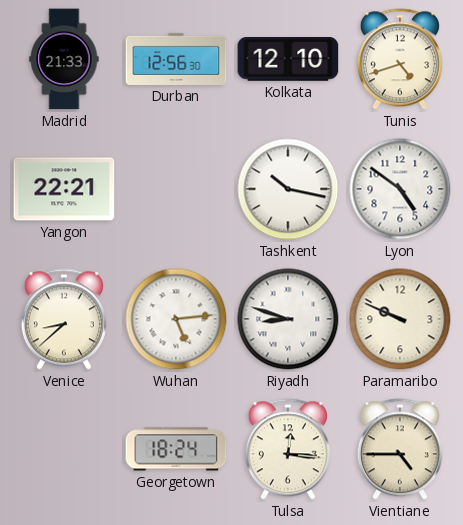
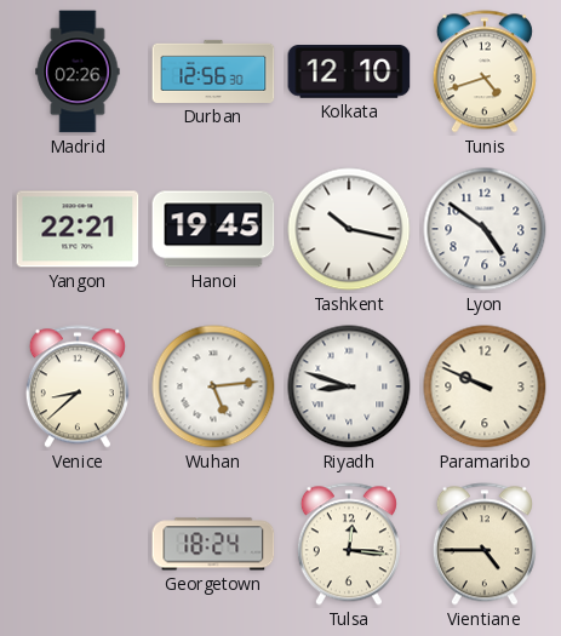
Madrid: 21:33 -> 02:26 (78, 71)
Hanoi: none -> 19:45 (213, 229)
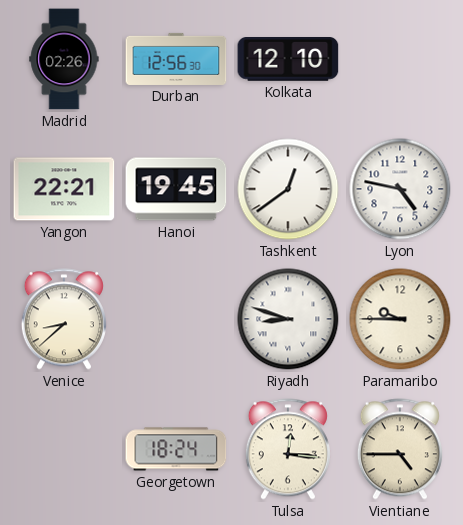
Tunis: 4:42 -> none (485, 71)
Tashkent: 10:17 -> 12:39 (288, 189)
Lyon: 4:51 -> 4:47 (400, 189)
Wuhan: 5:14 -> none (213, 386)
Paramaribo: 9:49 -> 9:45 (400, 319)
